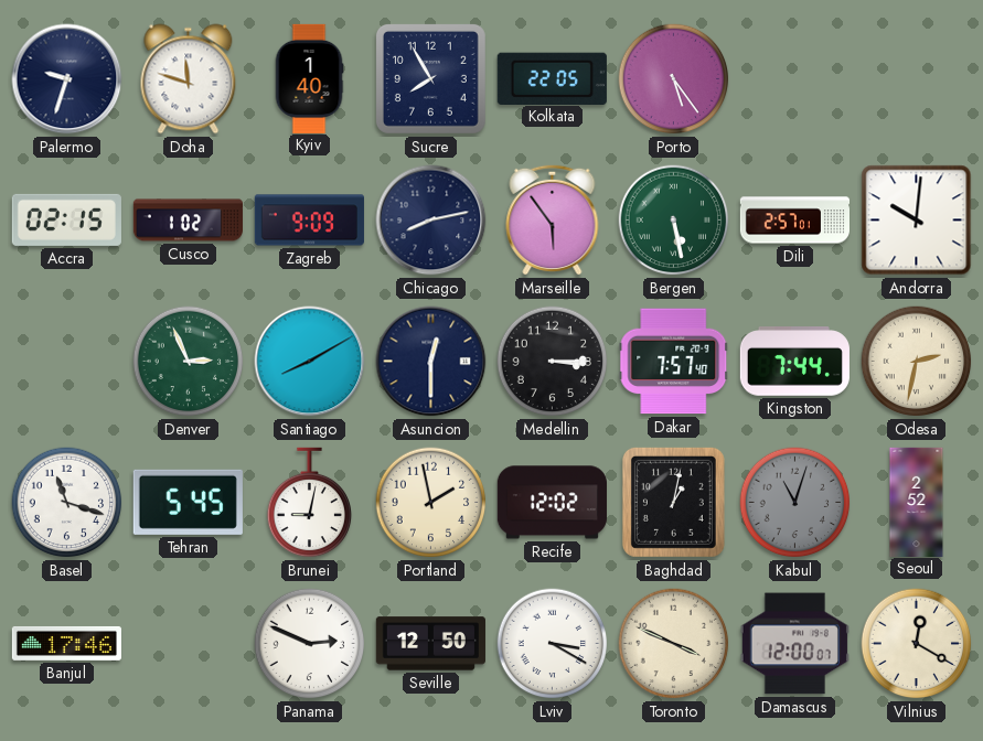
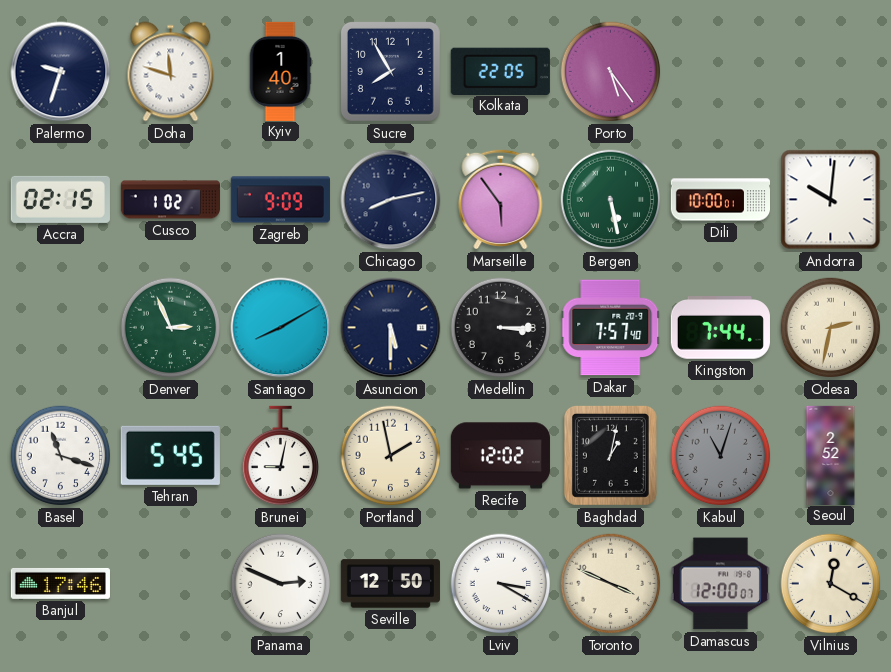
Dili: 2:57 -> 10:00 (720, 200)
Asuncion: 12:30 -> 5:30 (391, 328)
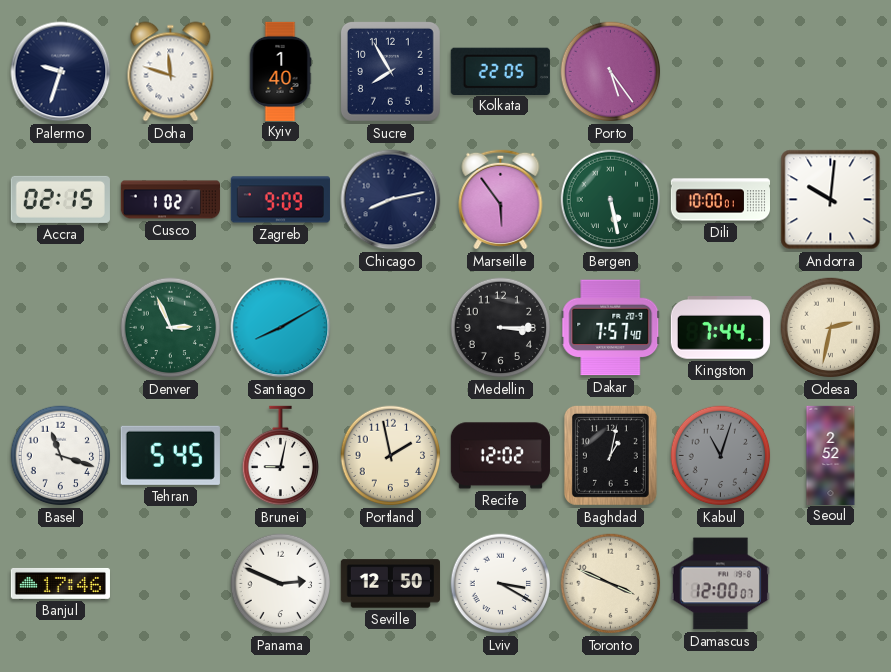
Asuncion: 5:30 -> none (391, 328)
Vilnius: 12:20 -> none (831, 584)
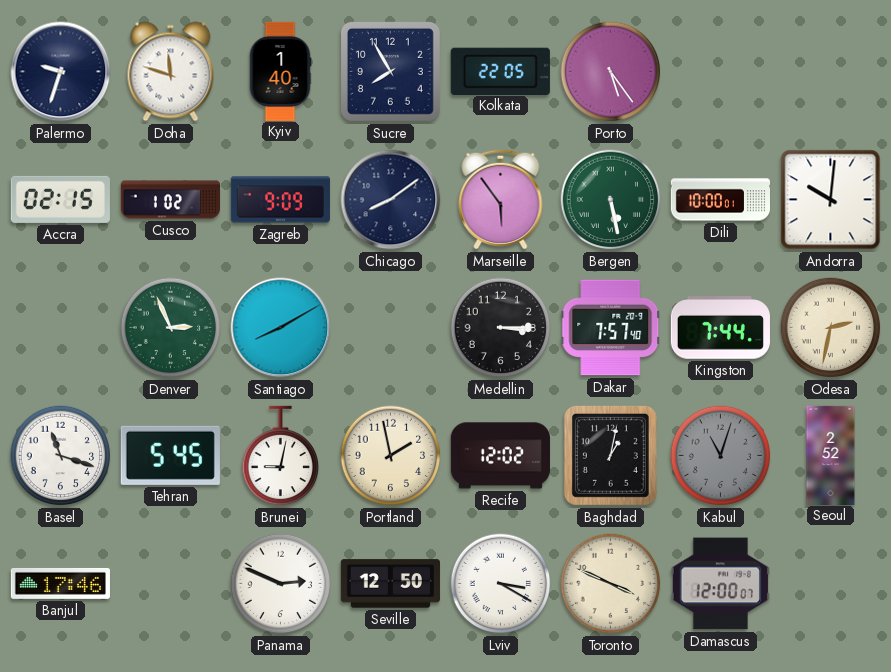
Chicago: 8:13 -> 8:09 (391, 200)
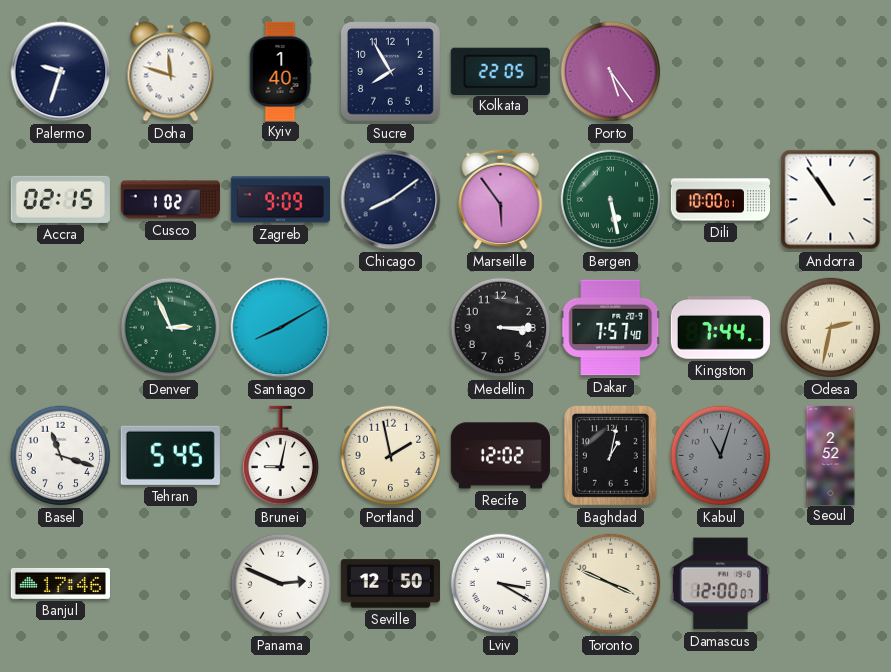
Andorra: 10:01 -> 10:54 (831, 200)
